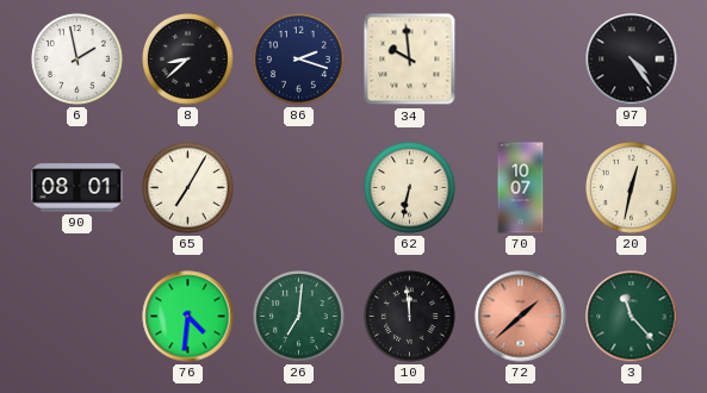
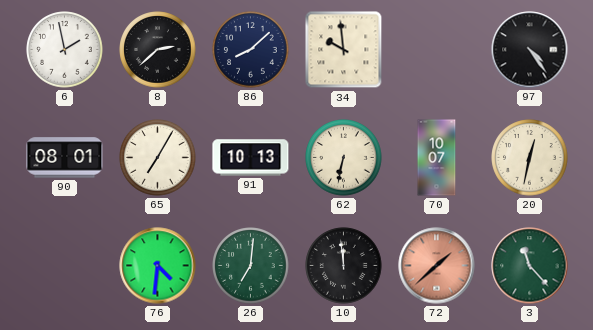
8: 8:38 -> 2:38 (158, 50)
86: 2:18 -> 8:08 (251, 50)
91: none -> 10:13 (251, 158)
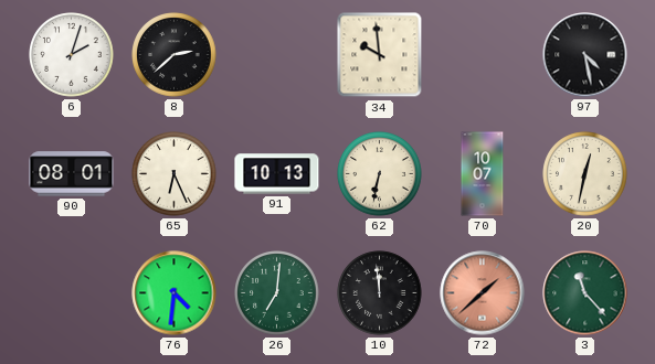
6: 1:58 -> 2:03 (72, 55)
86: 8:08 -> none (251, 50)
97: 4:24 -> 4:28 (585, 55)
65: 7:05 -> 6:26 (175, 174)
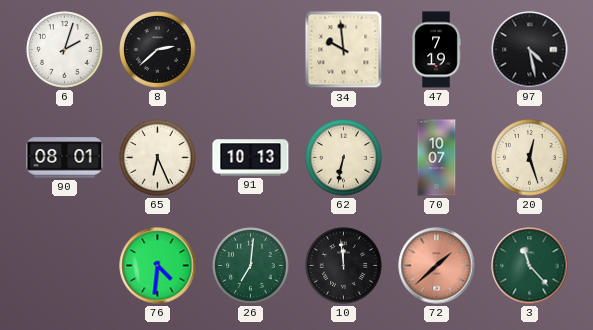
47: none -> 7:19 (436, 50)
20: 12:32 -> 12:27 (530, 158)
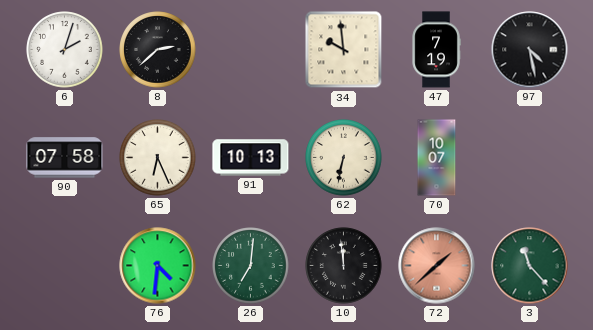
90: 08:01 -> 07:58 (65, 158)
20: 12:27 -> none (530, 158)
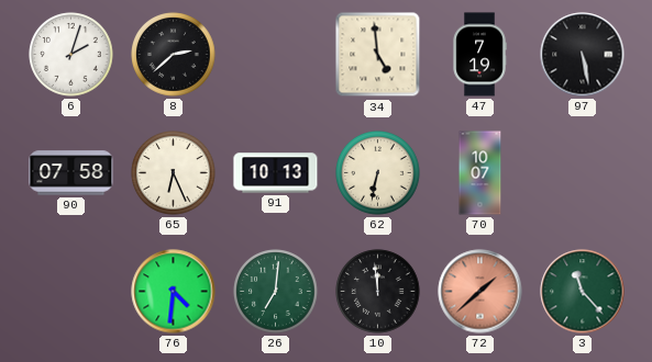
34: 9:59 -> 4:59 (378, 55)
97: 4:28 -> 5:28 (583, 55)
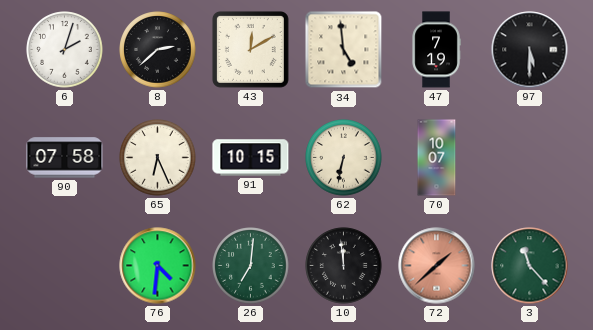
43: none -> 12:10 (250, 49)
97: 5:28 -> 5:30 (530, 50)
91: 10:13 -> 10:15 (251, 158)
